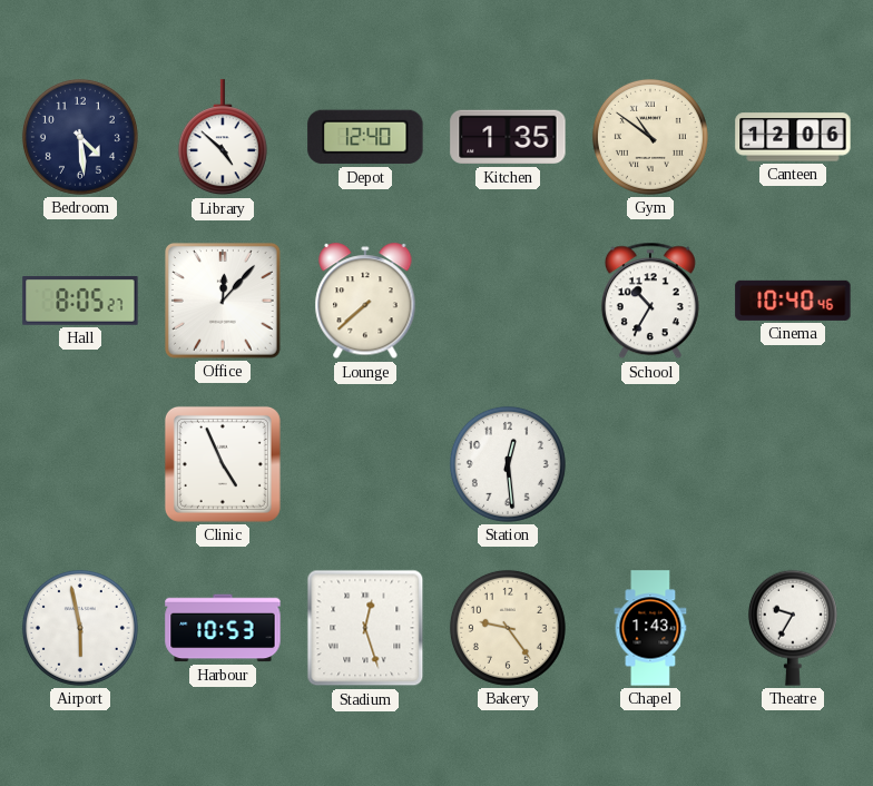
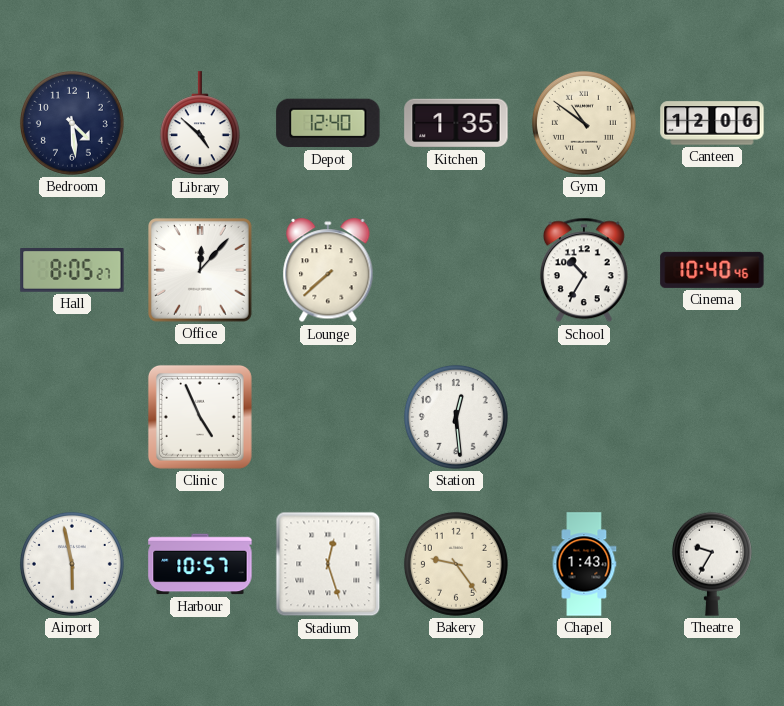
Harbour: 10:53 -> 10:57 (200, 564)
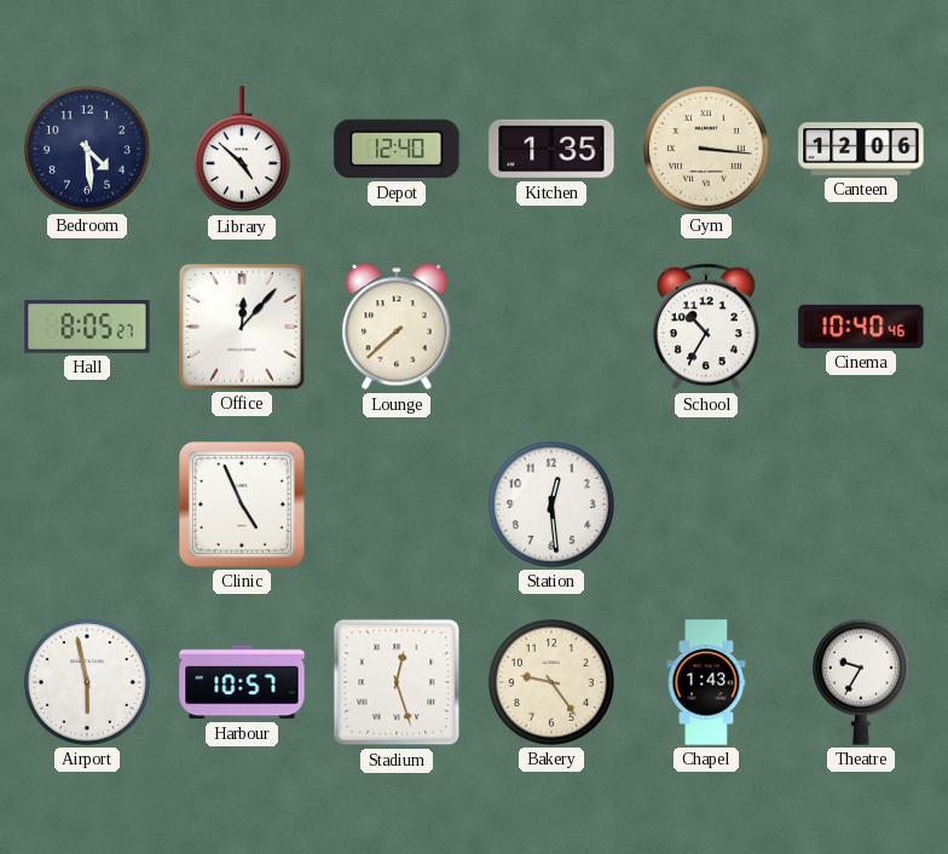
Gym: 10:51 -> 3:16 (706, 149)
